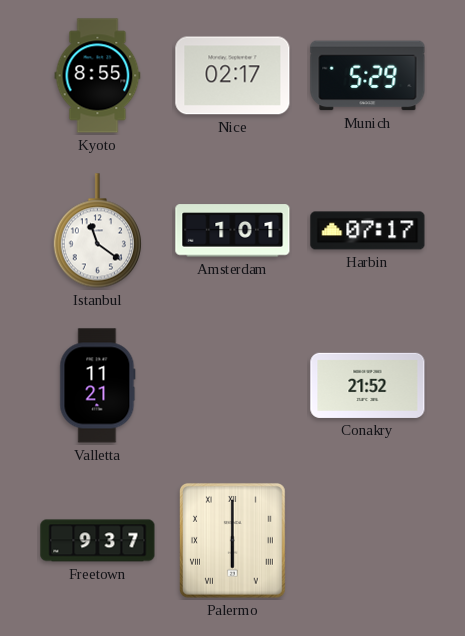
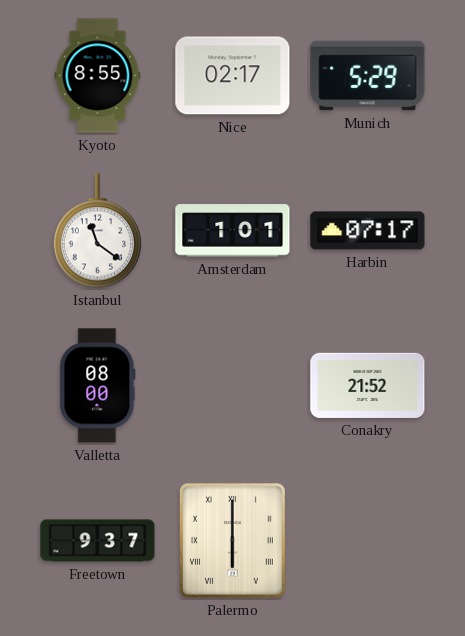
Valletta: 11:21 -> 08:00 (98, 386)
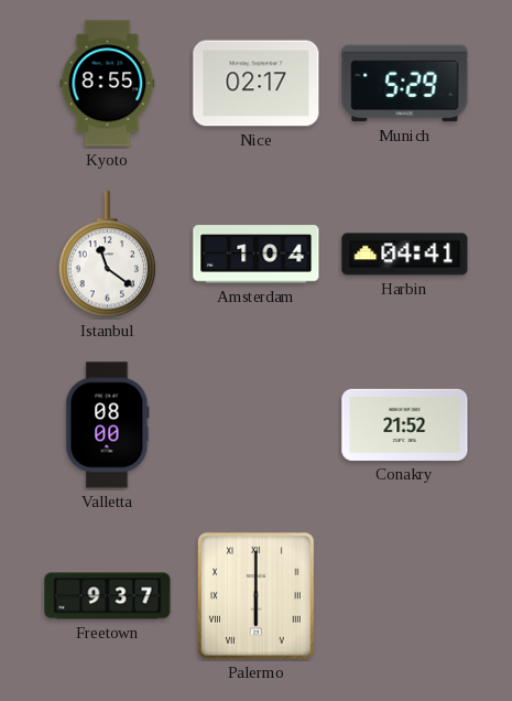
Amsterdam: 1:01 -> 1:04 (257, 255)
Harbin: 07:17 -> 04:41 (405, 255)
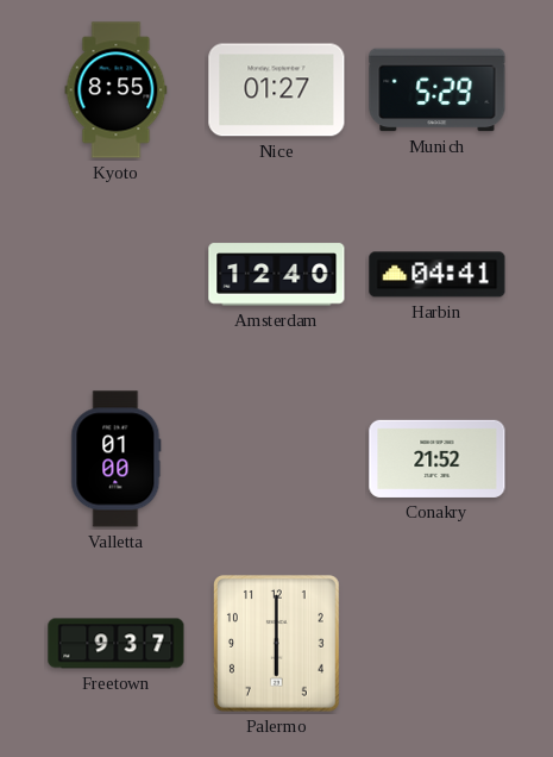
Nice: 02:17 -> 01:27 (277, 90)
Istanbul: 11:21 -> none (107, 255)
Amsterdam: 1:04 -> 12:40 (277, 275)
Valletta: 08:00 -> 01:00 (117, 459)
Palermo numerals: Roman -> Arabic (276, 643)
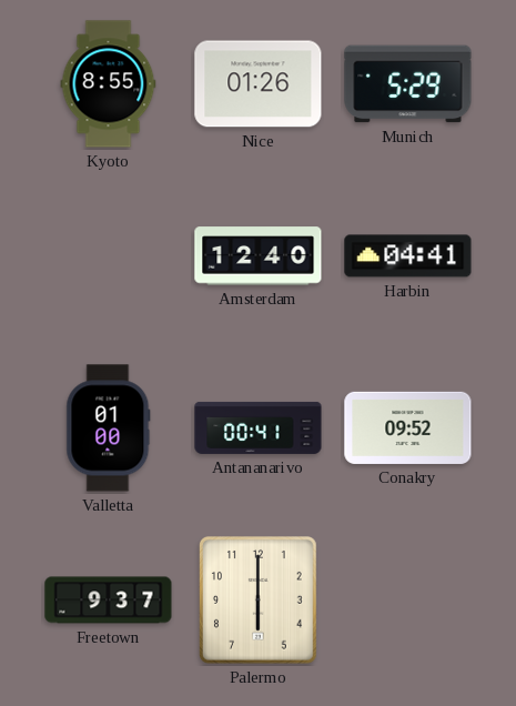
Nice: 01:27 -> 01:26 (259, 84)
Antananarivo: none -> 00:41 (259, 427)
Conakry: 21:52 -> 09:52 (408, 427)
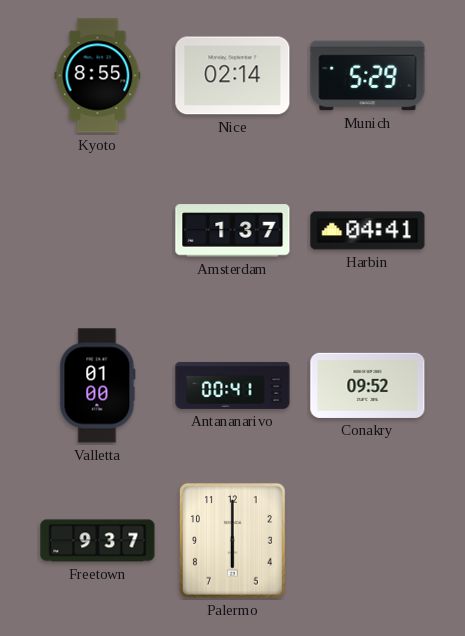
Nice: 01:26 -> 02:14 (233, 76)
Amsterdam: 12:40 -> 1:37 (233, 231)
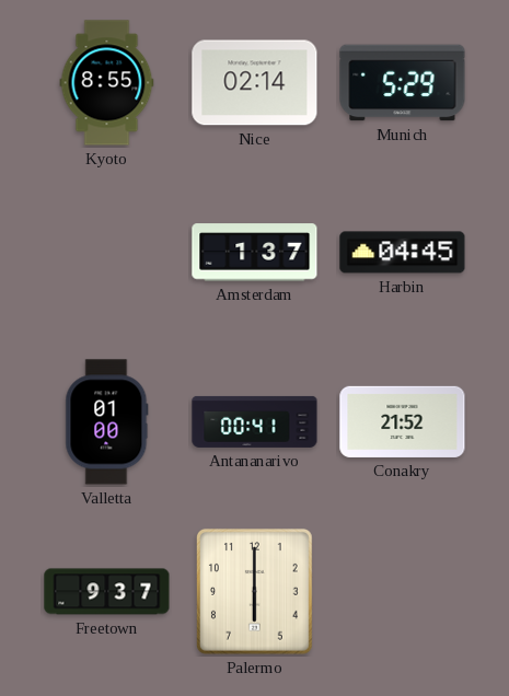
Harbin: 04:41 -> 04:45 (403, 253)
Conakry: 09:52 -> 21:52 (403, 421)
